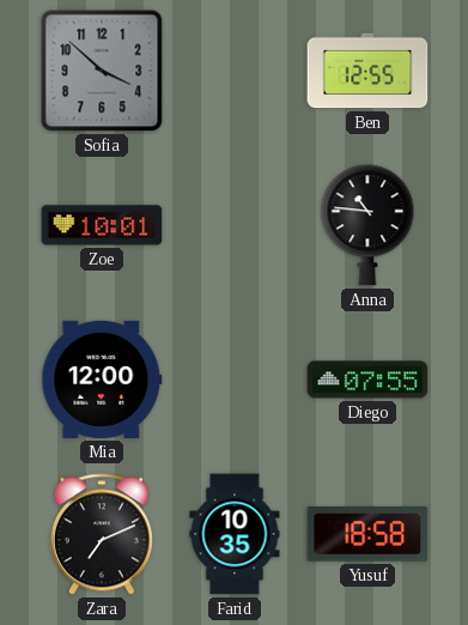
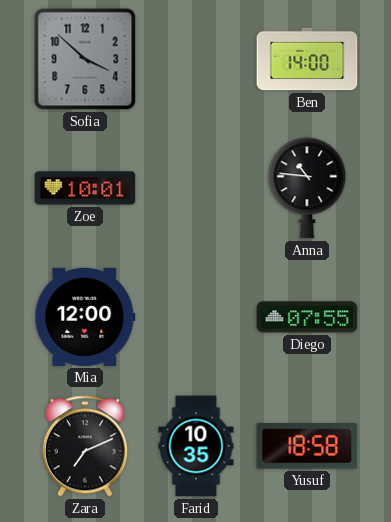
Ben: 12:55 -> 14:00 (307, 59)
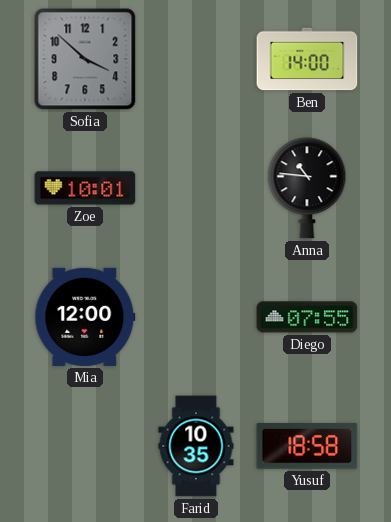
Zara: 7:11 -> none (85, 446)
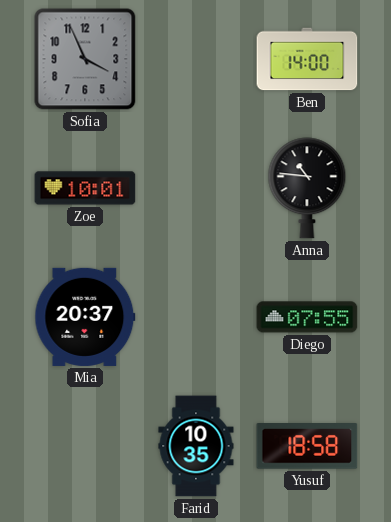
Sofia: 3:52 -> 3:56 (85, 59)
Mia: 12:00 -> 20:37 (85, 317)
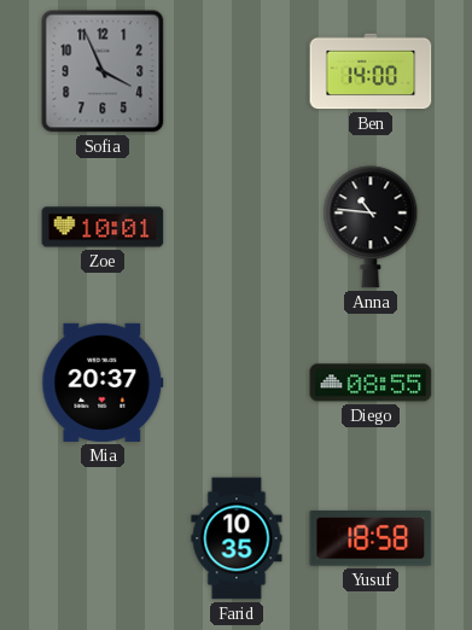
Diego: 07:55 -> 08:55 (371, 383)
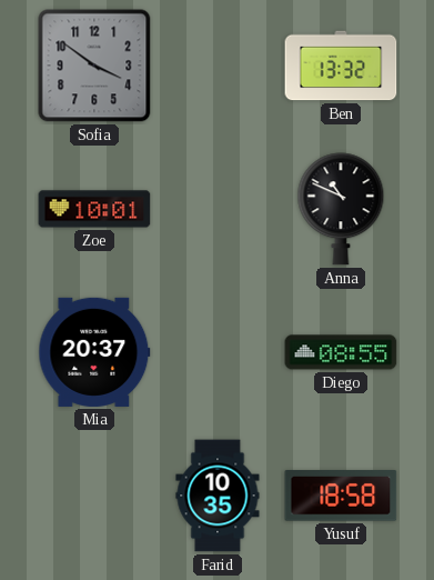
Sofia: 3:56 -> 3:51 (94, 66)
Ben: 14:00 -> 13:32 (341, 66)
Anna: 10:46 -> 10:49 (341, 209)
